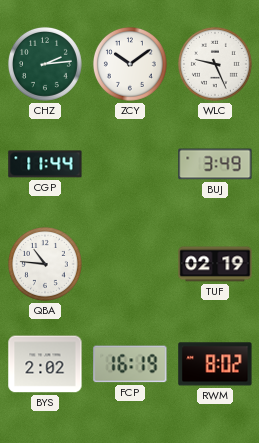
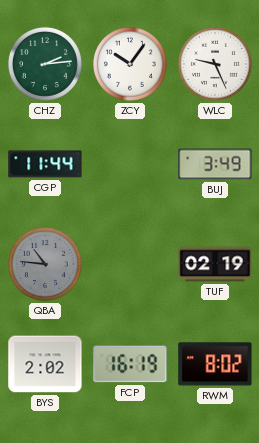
ZCY: 10:09 -> 10:06 (130, 64)
QBA dial: white -> grey (45, 264)
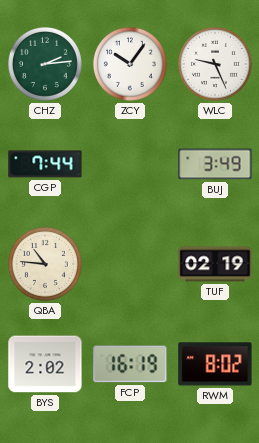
CGP: 11:44 -> 7:44 (45, 164)
QBA dial: grey -> cream (45, 264)
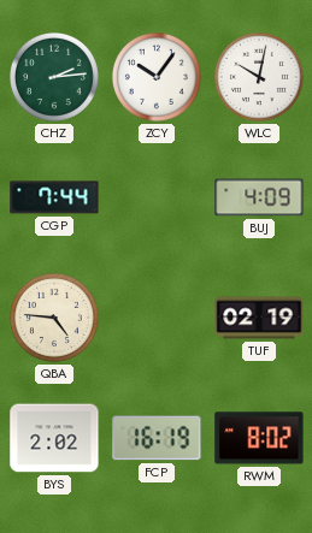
WLC: 9:26 -> 10:02 (259, 77)
BUJ: 3:49 -> 4:09 (259, 197)
QBA: 10:46 -> 4:46 (54, 318)
